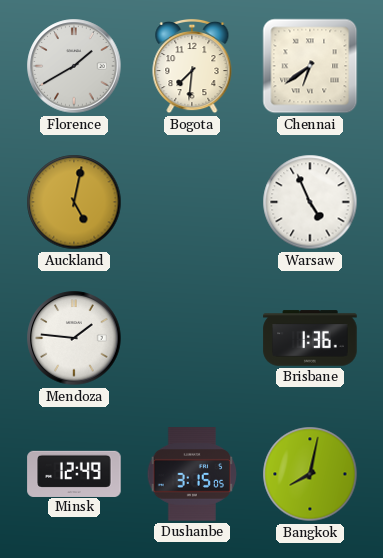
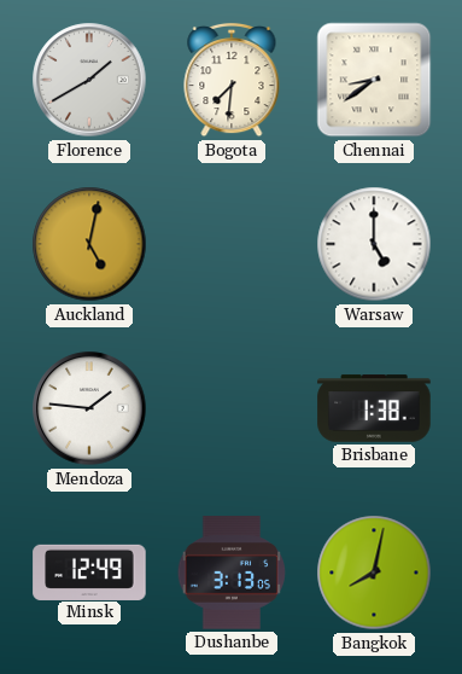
Chennai: 6:39 -> 8:39 (374, 80)
Warsaw: 4:56 -> 5:00 (374, 244)
Brisbane: 1:36 -> 1:38 (374, 408)
Dushanbe: 3:15 -> 3:13 (232, 573)
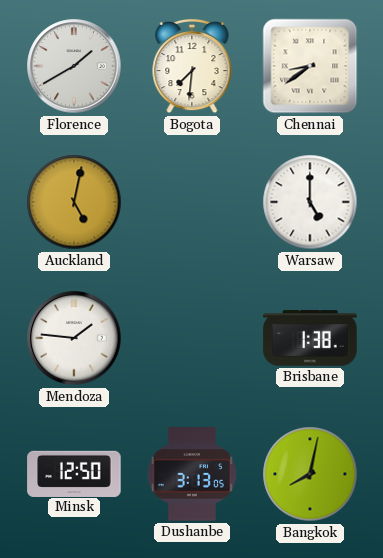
Minsk: 12:49 -> 12:50 (74, 473)
